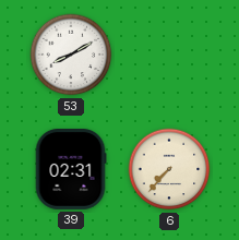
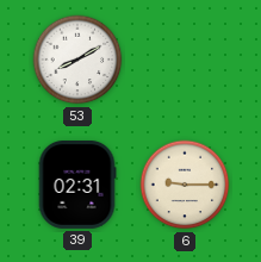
6: 7:37 -> 9:15 (185, 185)
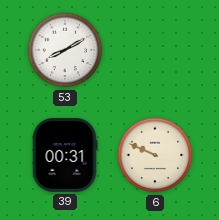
39: 02:31 -> 00:31 (65, 156)
6: 9:15 -> 9:49 (155, 155)
